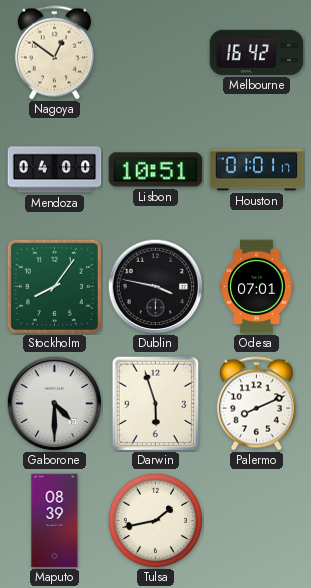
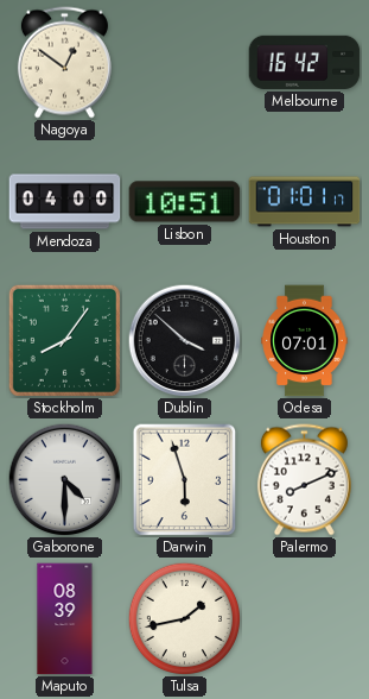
Dublin: 3:47 -> 3:52 (184, 340)
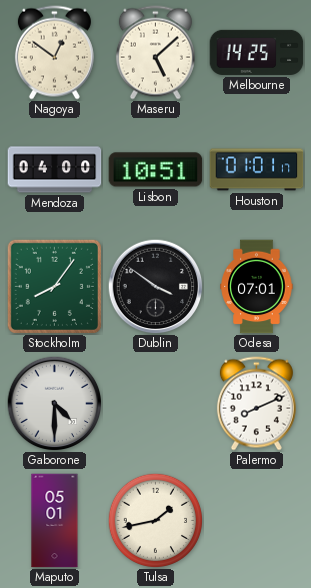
Maseru: none -> 5:08 (155, 53)
Melbourne: 16:42 -> 14:25 (257, 52)
Dublin: 3:52 -> 3:51 (155, 286)
Darwin: 5:57 -> none (185, 480)
Maputo: 08:39 -> 05:01 (55, 521)
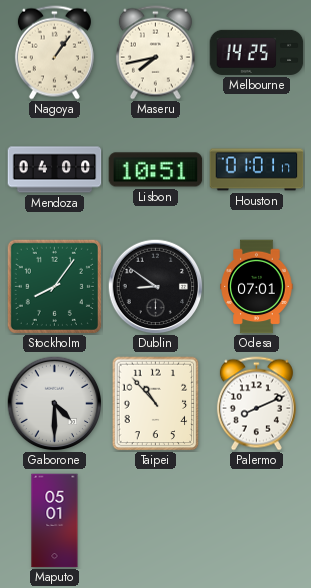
Nagoya: 12:51 -> 1:06 (54, 53)
Maseru: 5:08 -> 7:43 (155, 53)
Dublin: 3:51 -> 8:51 (155, 286)
Taipei: none -> 10:53 (156, 404)
Tulsa: 1:43 -> none (155, 520)
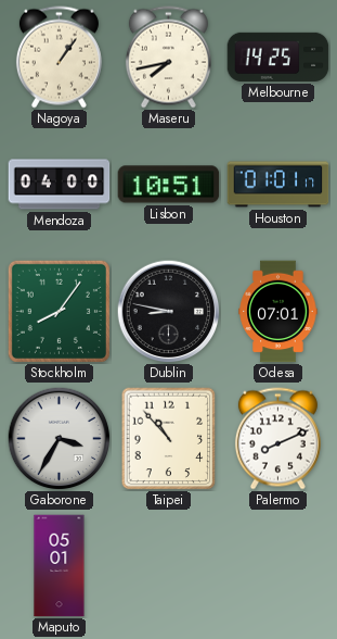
Dublin: 8:51 -> 8:47 (168, 311)
Gaborone: 4:30 -> 3:35 (59, 438)
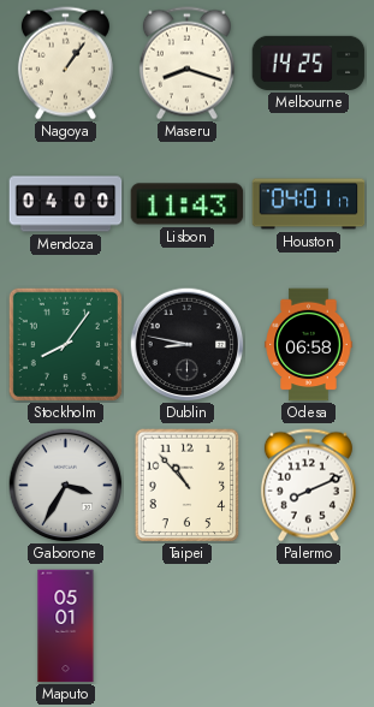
Maseru: 7:43 -> 8:18 (186, 64)
Lisbon: 10:51 -> 11:43 (188, 204)
Houston: 01:01 -> 04:01 (309, 204)
Odesa: 07:01 -> 06:58 (309, 345)
